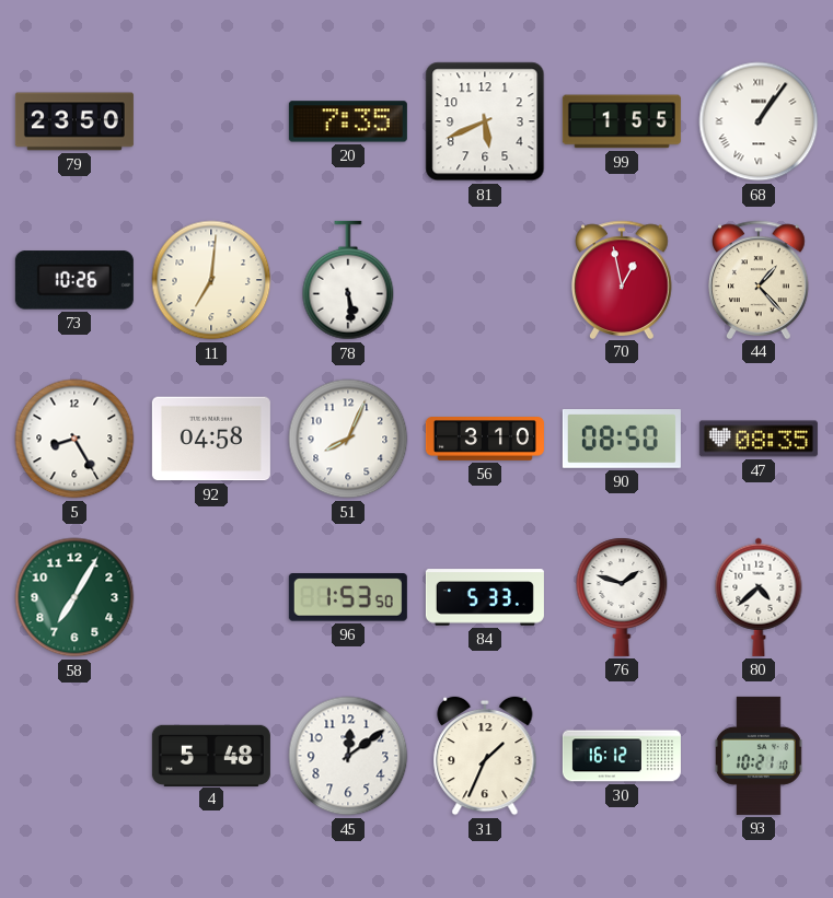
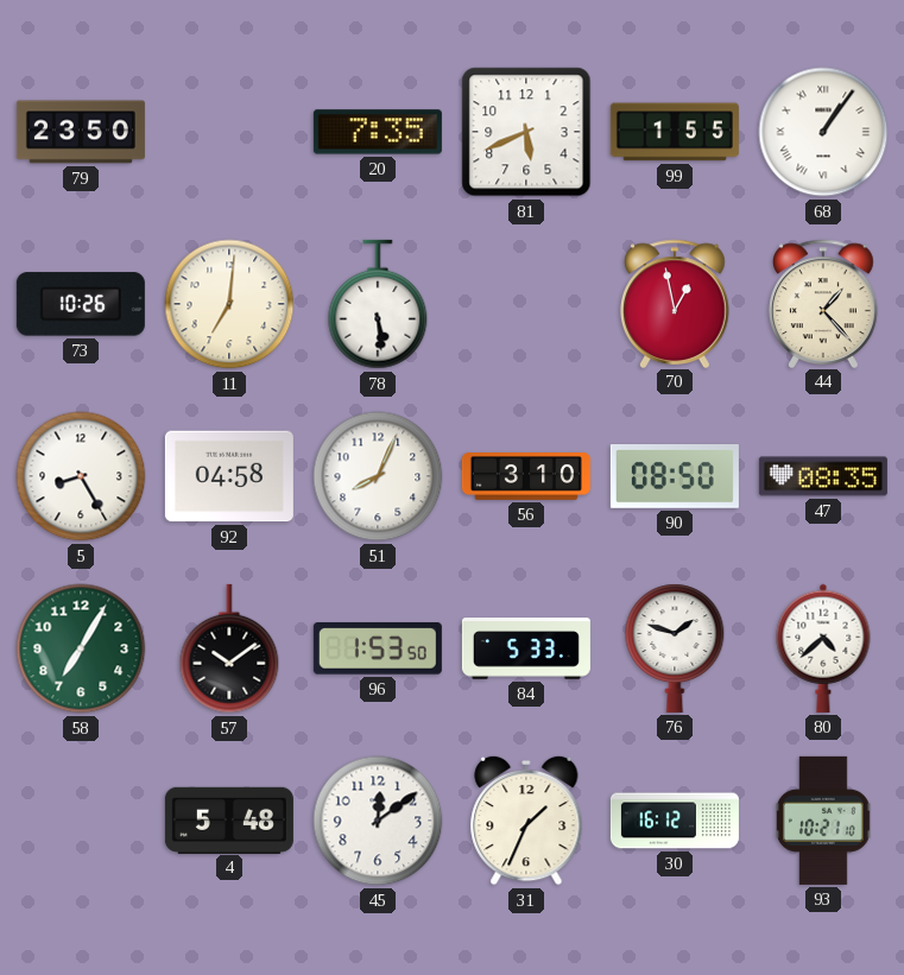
57: none -> 10:09 (229, 648)
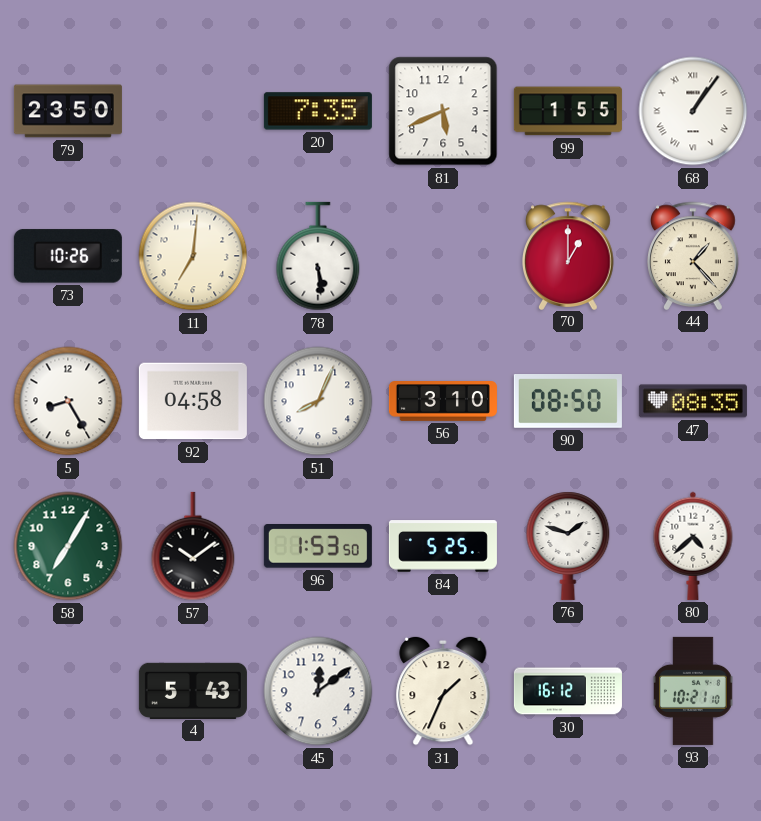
70: 12:58 -> 1:00 (569, 255)
84: 5:33 -> 5:25 (443, 546)
4: 5:48 -> 5:43 (193, 690)
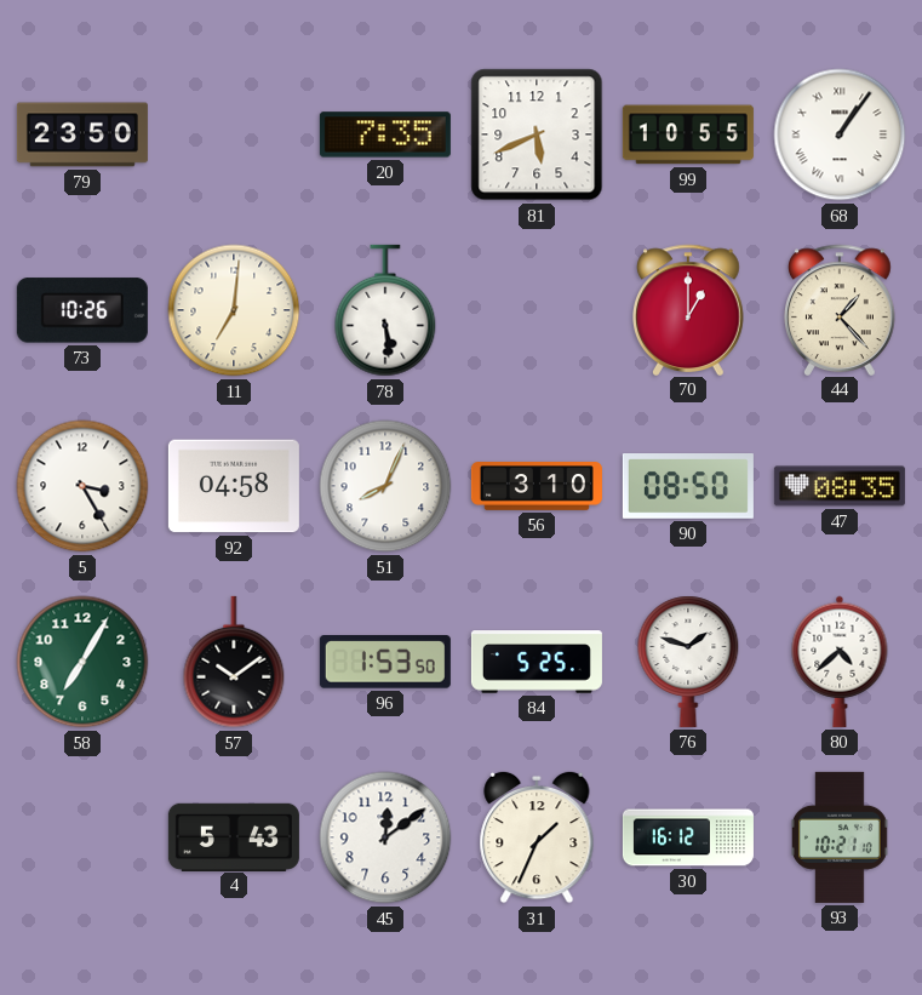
99: 1:55 -> 10:55 (688, 135)
5: 8:25 -> 3:25 (82, 486)
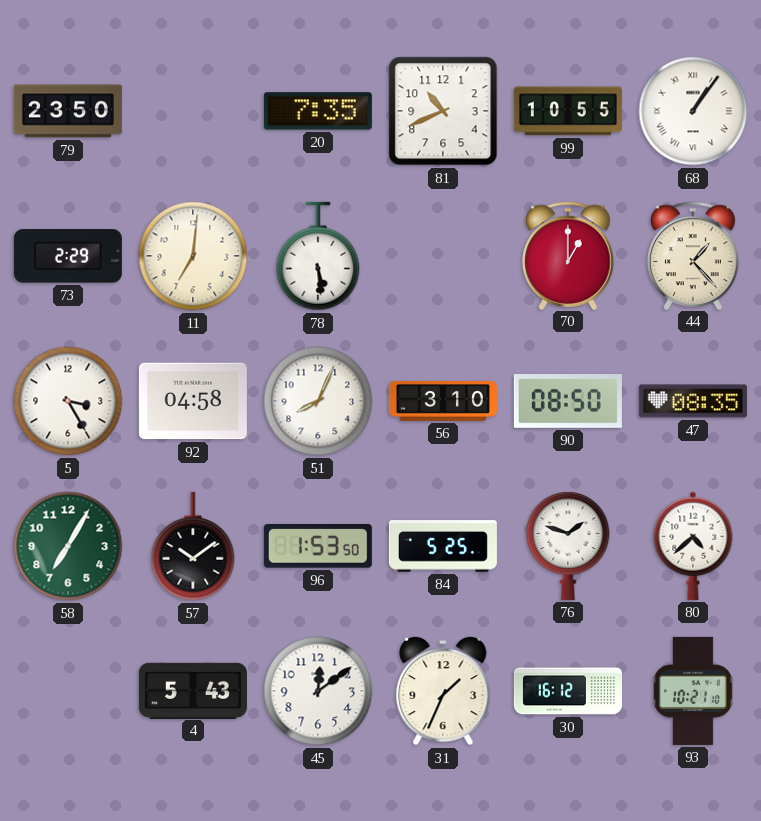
81: 5:41 -> 10:41 (443, 111)
73: 10:26 -> 2:29 (68, 256)
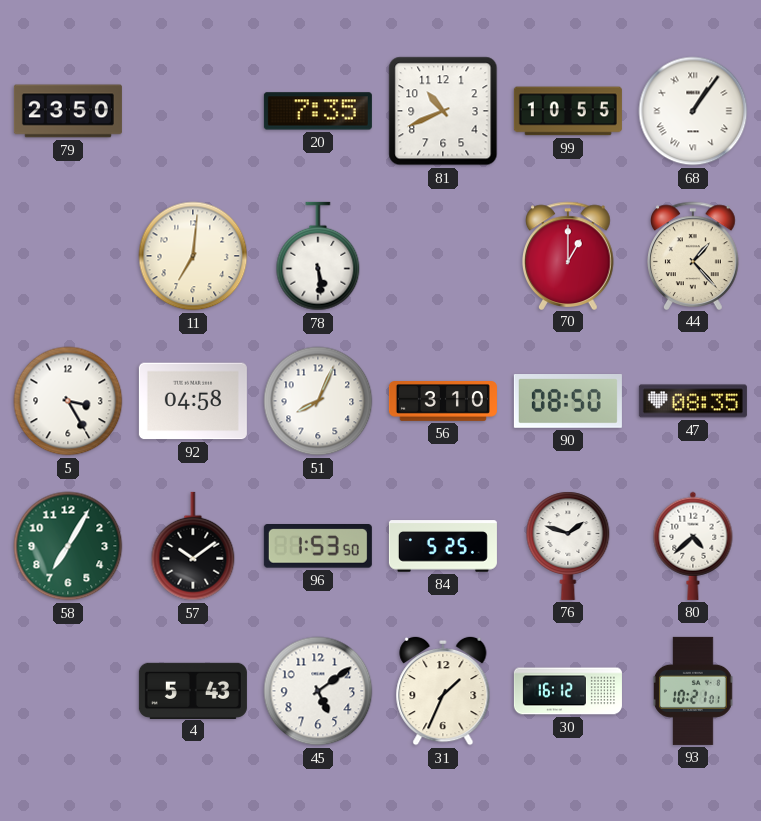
73: 2:29 -> none (68, 256)
45: 12:09 -> 5:09 (318, 691)
93: 10:21:10 -> 10:21:01 (693, 691)
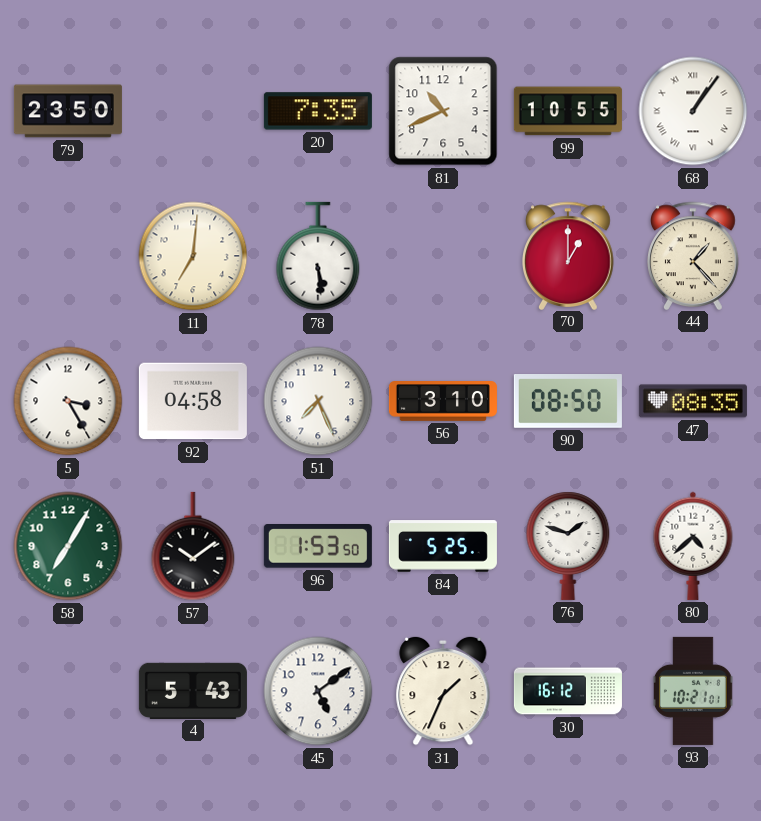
51: 8:04 -> 7:26 (318, 401)
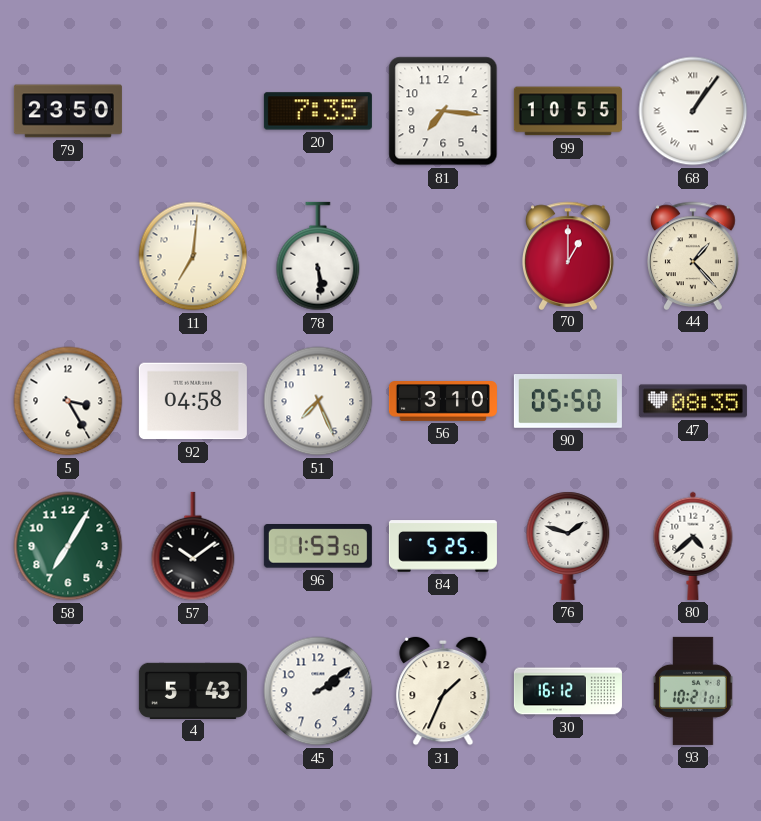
81: 10:41 -> 7:16 (443, 111)
90: 08:50 -> 05:50 (568, 402)
45: 5:09 -> 2:09 (318, 691)
